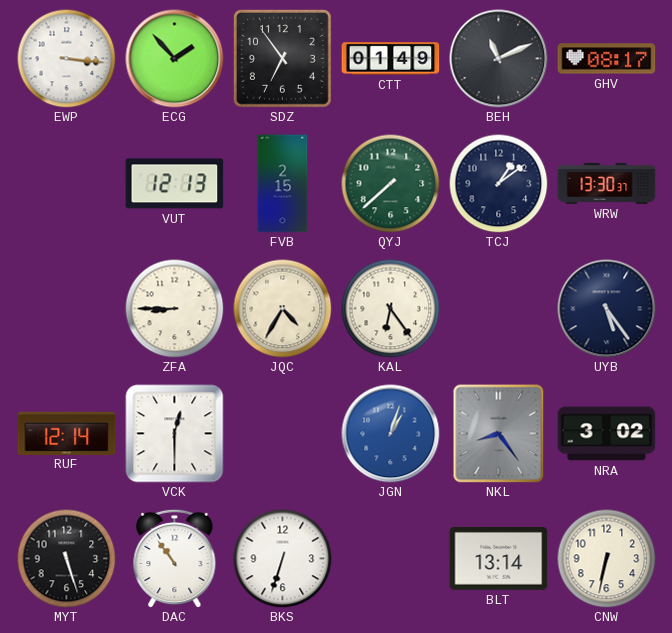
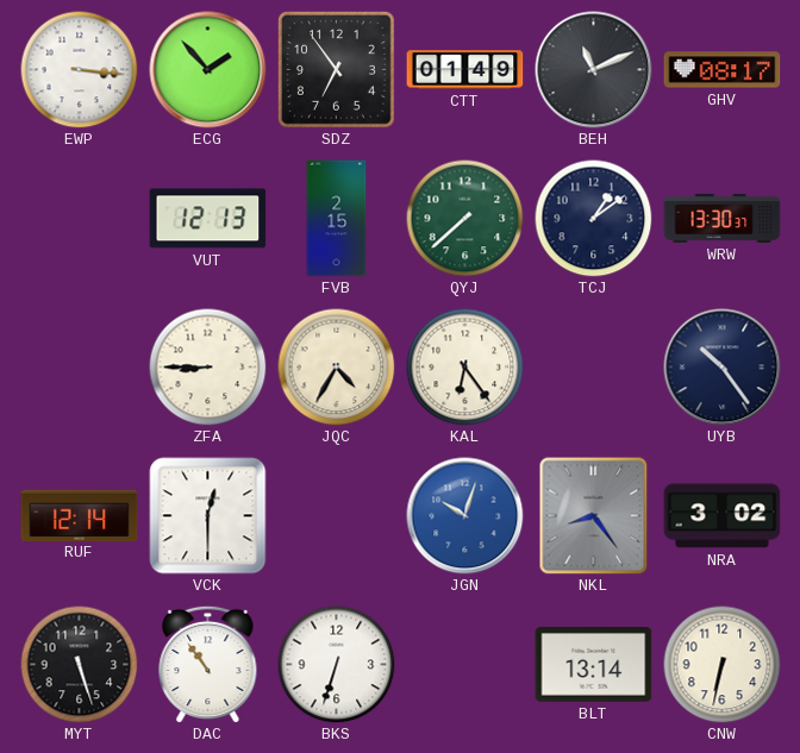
UYB: 5:24 -> 10:24 (723, 368)
JGN: 1:03 -> 10:03 (465, 516)
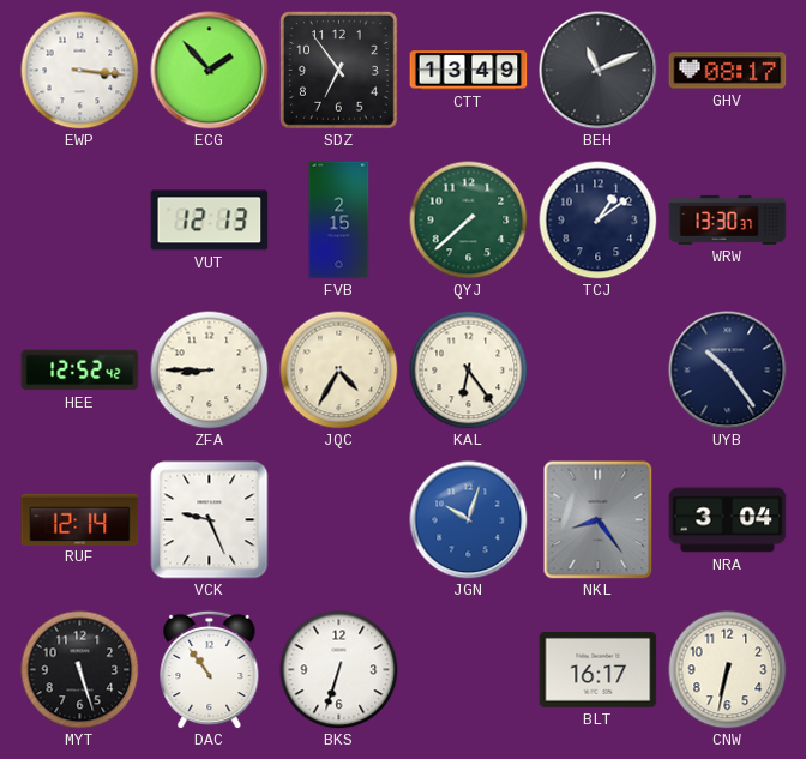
CTT: 01:49 -> 13:49 (469, 71)
HEE: none -> 12:52 (80, 371)
VCK: 12:30 -> 9:26 (210, 520)
NRA: 3:02 -> 3:04 (728, 520)
BLT: 13:14 -> 16:17 (599, 669)
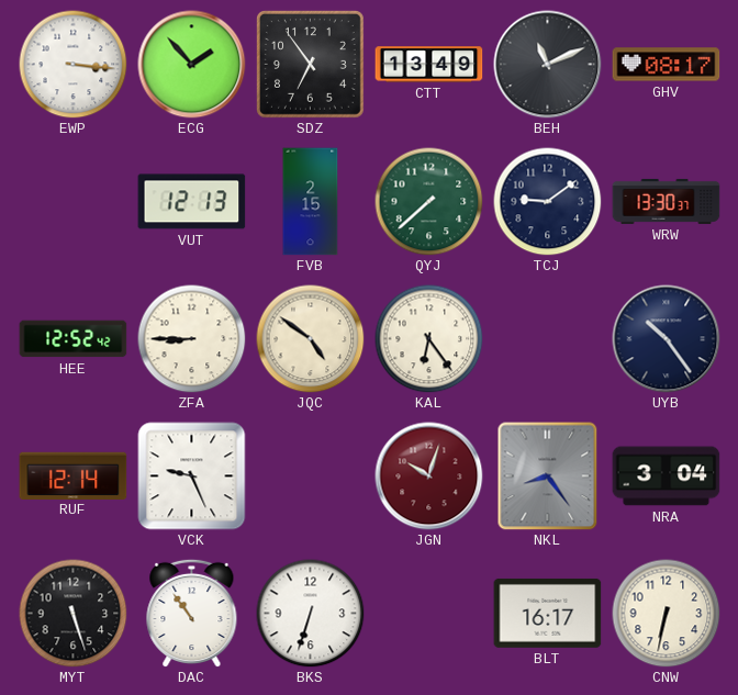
TCJ: 1:09 -> 9:09 (548, 202)
JQC: 4:35 -> 4:51 (311, 339)
JGN dial: blue -> burgundy (429, 477)
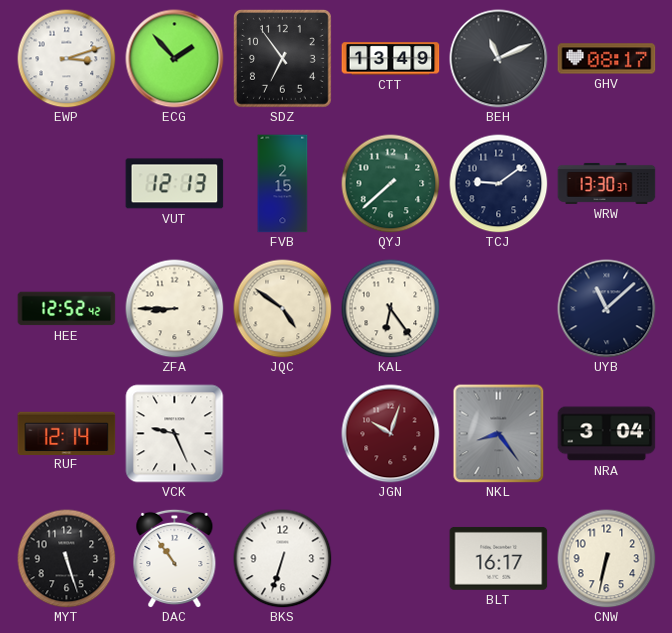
EWP: 3:16 -> 3:12 (67, 59)
UYB: 10:24 -> 11:08 (607, 309)
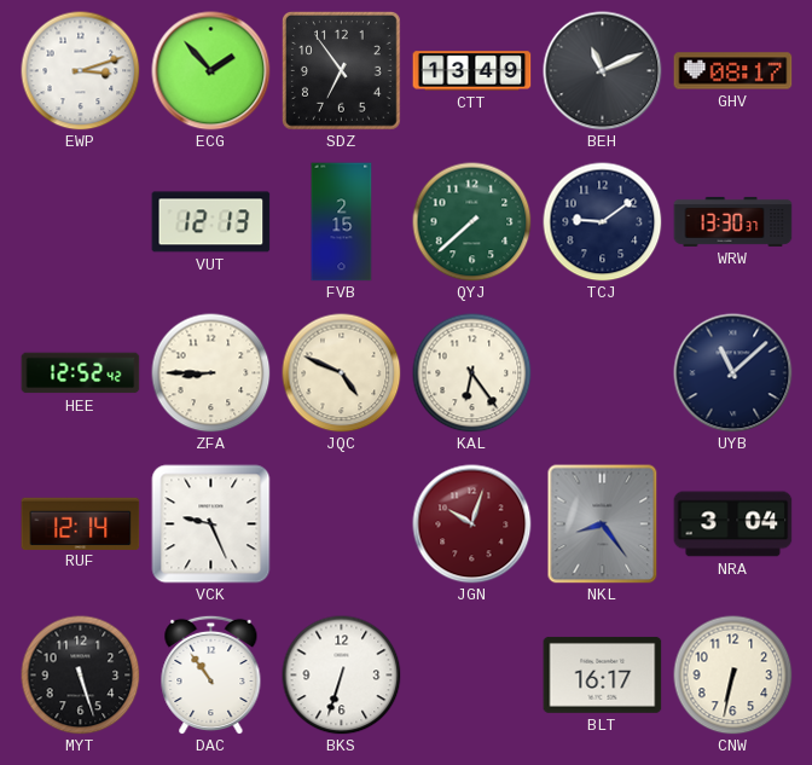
JQC: 4:51 -> 4:49 (342, 373)
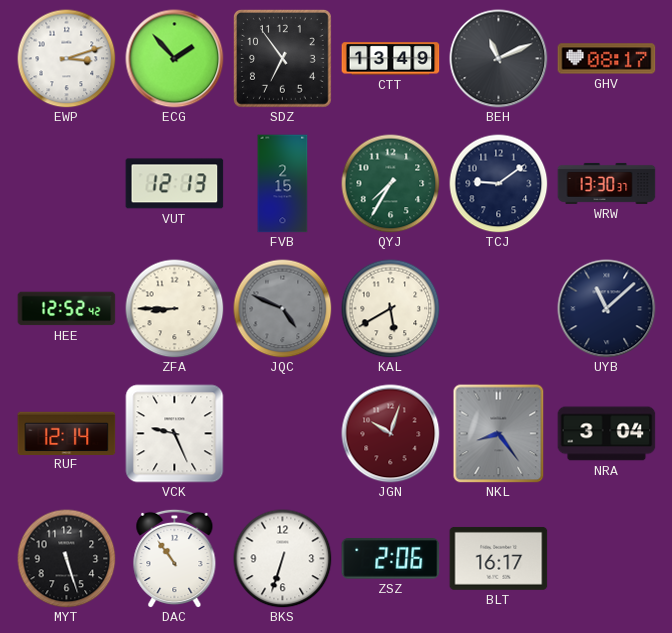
QYJ: 7:38 -> 7:35 (391, 184)
JQC dial: cream -> grey (283, 309)
KAL: 6:24 -> 5:40 (391, 309)
ZSZ: none -> 2:06 (391, 559)
CNW: 6:32 -> none (733, 676)
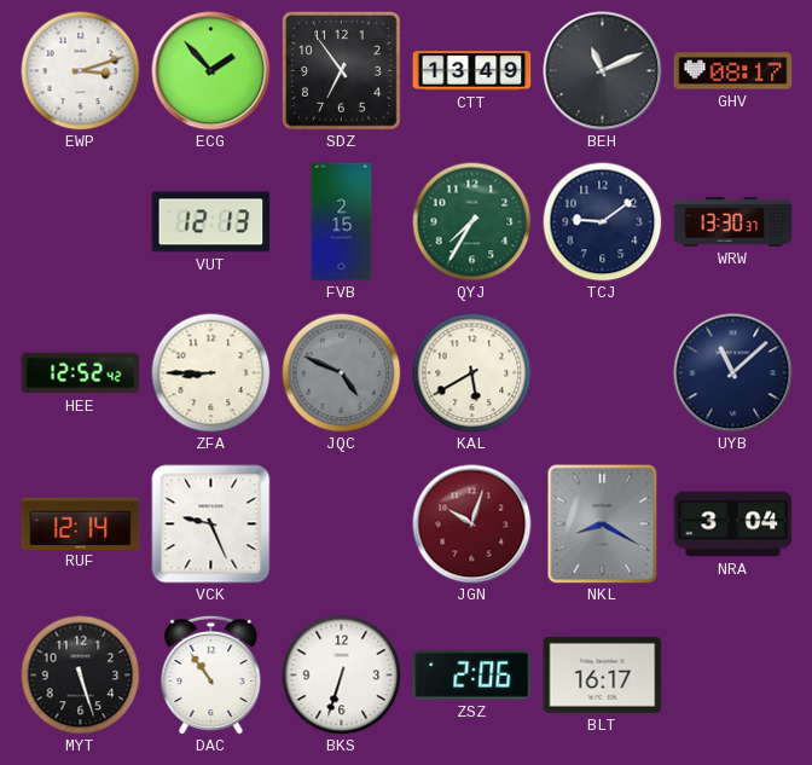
NKL: 8:24 -> 8:20 (603, 525)
